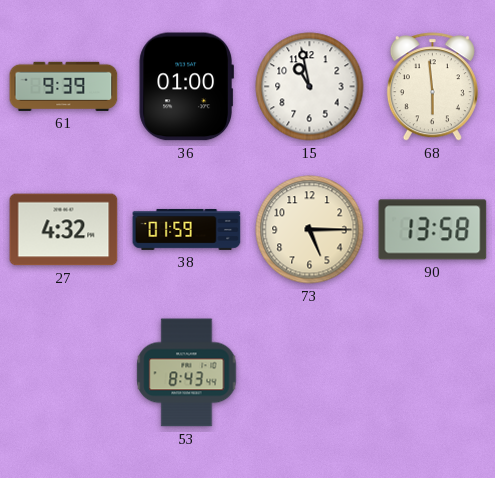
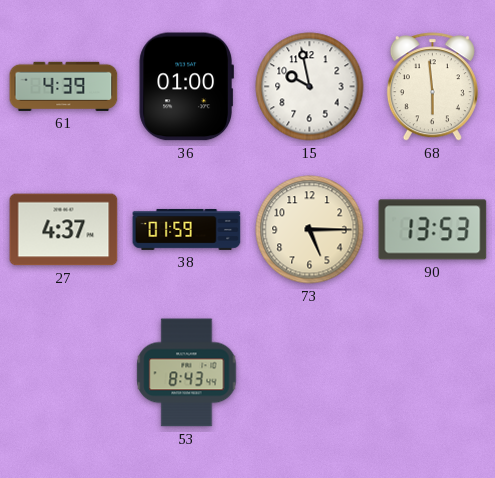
61: 9:39 -> 4:39 (64, 86)
15: 10:58 -> 9:58 (310, 87)
27: 4:32 -> 4:37 (64, 230)
90: 13:58 -> 13:53 (433, 230)
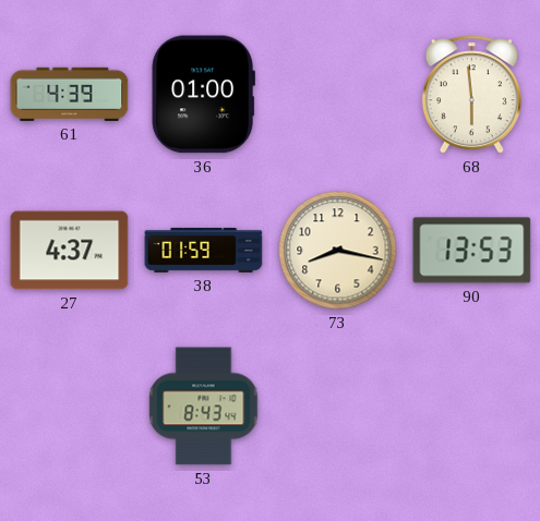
15: 9:58 -> none (310, 87)
73: 5:15 -> 8:17 (338, 251)
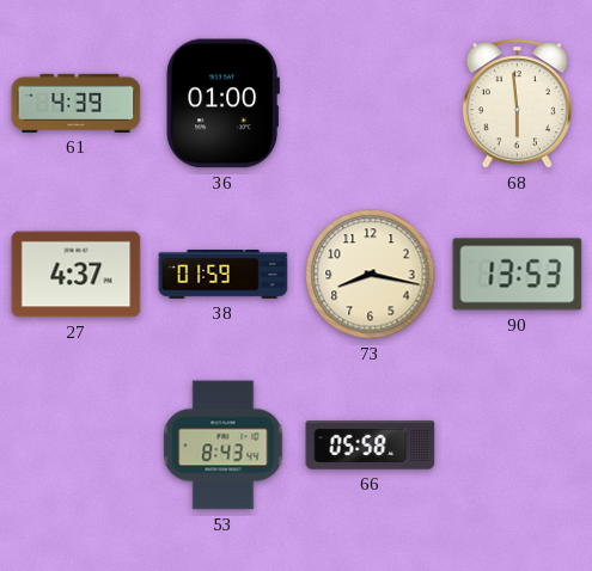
66: none -> 05:58 (371, 446)
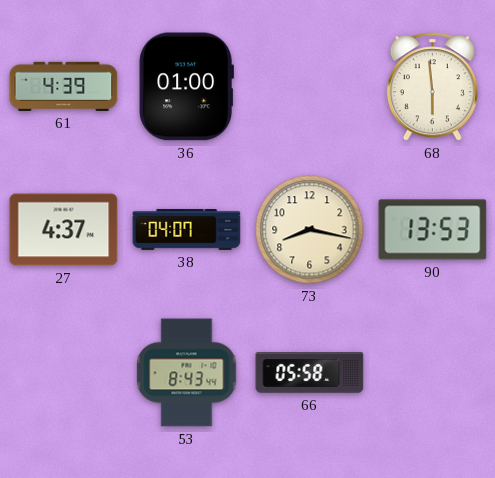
38: 01:59 -> 04:07 (187, 229)
